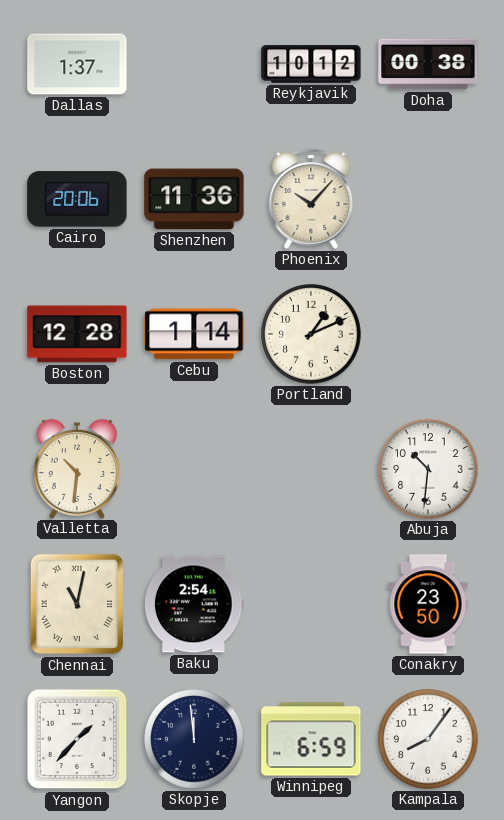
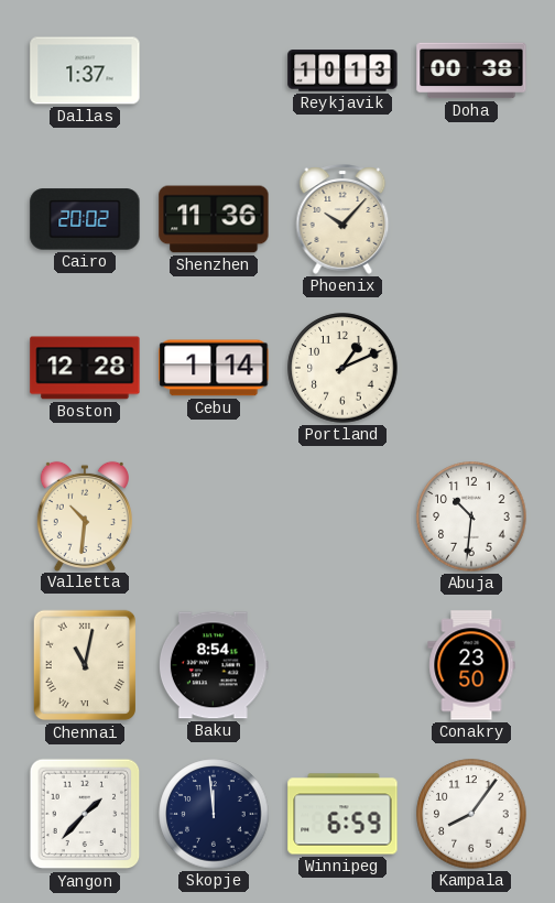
Reykjavik: 10:12 -> 10:13 (342, 70)
Cairo: 20:06 -> 20:02 (85, 219)
Baku: 2:54 -> 8:54 (215, 665)
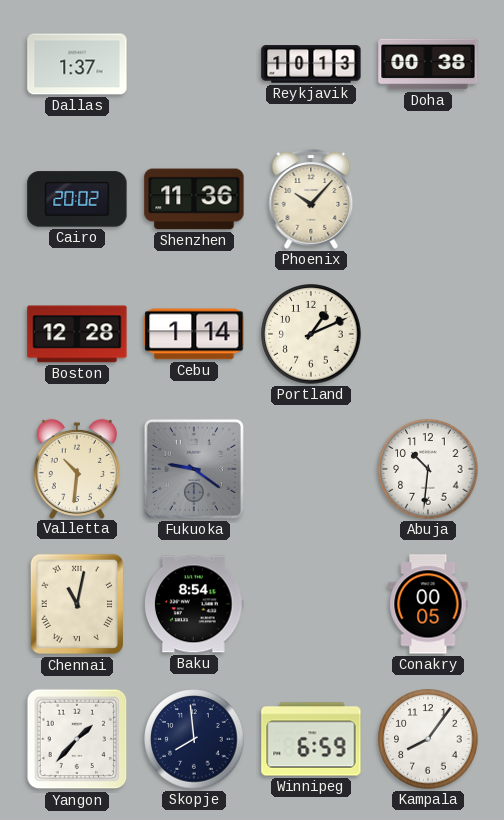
Fukuoka: none -> 9:21 (194, 469)
Conakry: 23:50 -> 00:05 (428, 604)
Skopje: 11:59 -> 7:59 (194, 739)
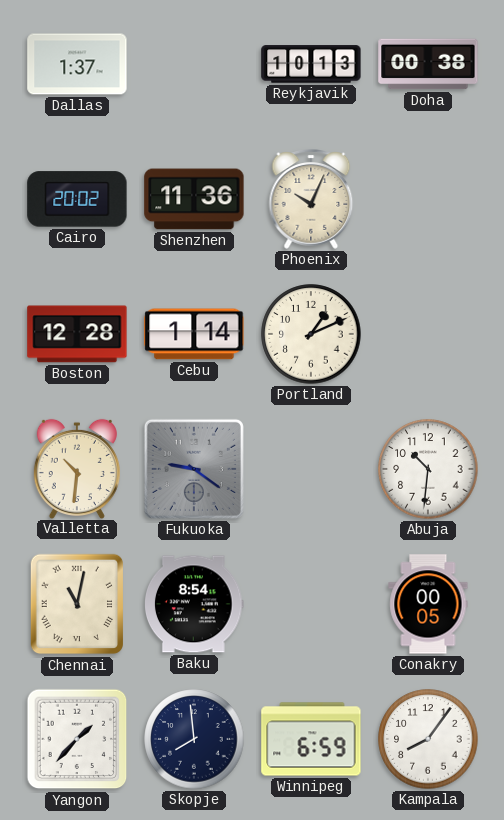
Phoenix: 10:07 -> 10:04 (311, 199)
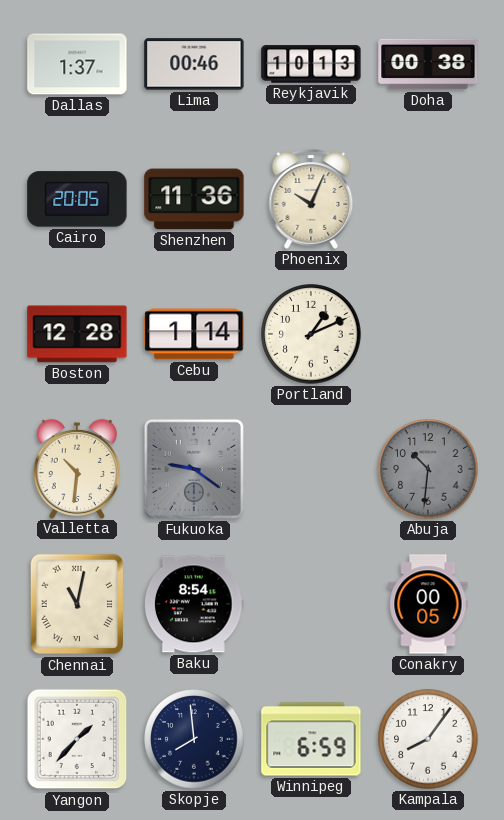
Lima: none -> 00:46 (194, 64)
Cairo: 20:02 -> 20:05 (77, 199)
Abuja dial: white -> grey (428, 469)
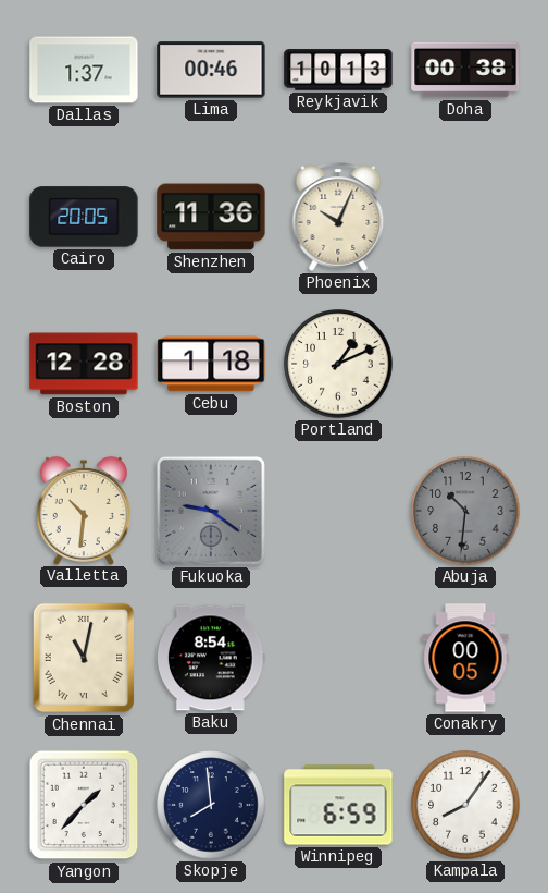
Cebu: 1:14 -> 1:18 (211, 364)
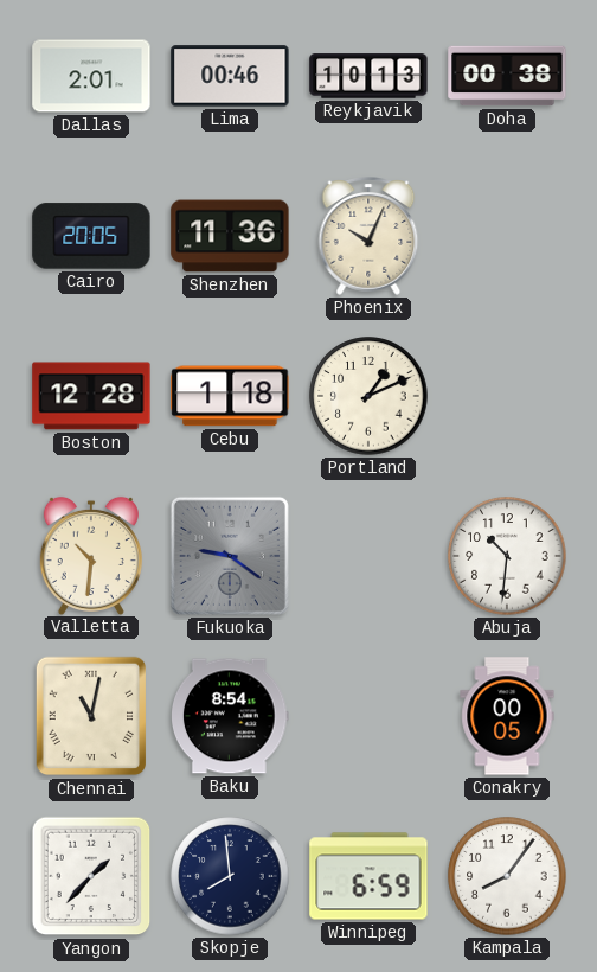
Dallas: 1:37 -> 2:01 (91, 76)
Abuja dial: grey -> white (507, 556)
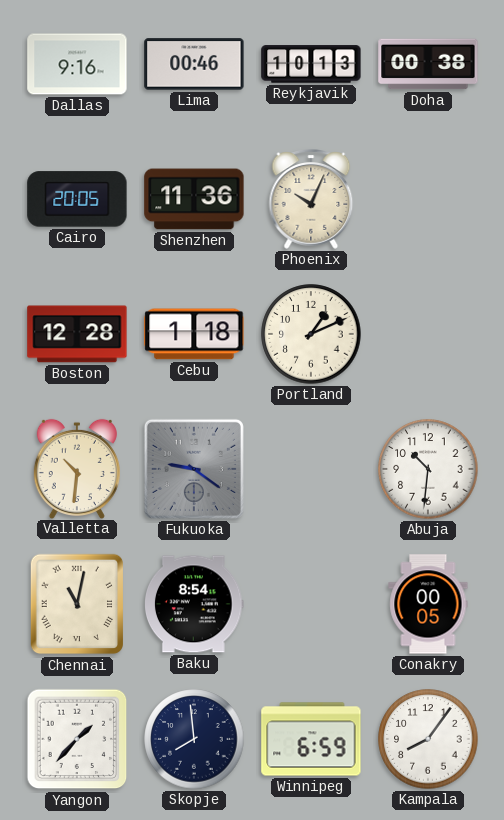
Dallas: 2:01 -> 9:16 (77, 64)
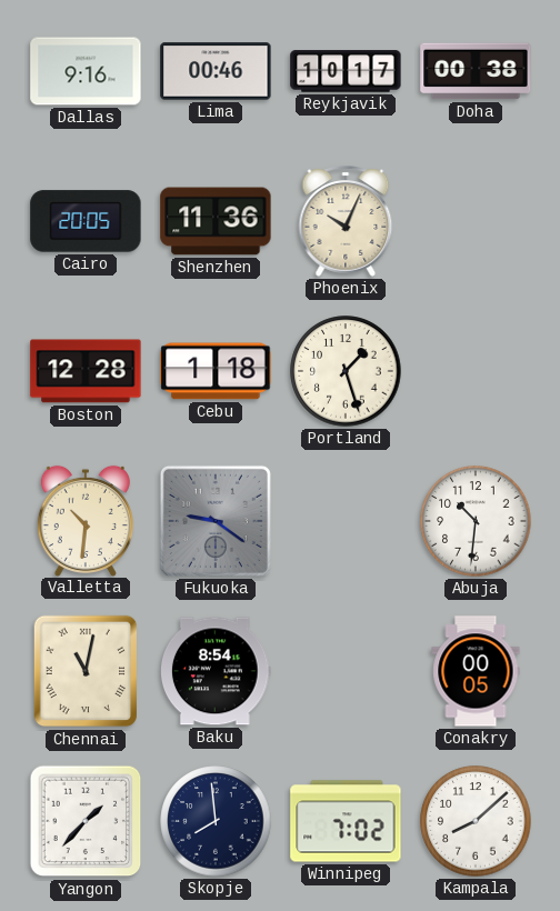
Reykjavik: 10:13 -> 10:17 (346, 71)
Portland: 1:11 -> 1:27 (346, 371)
Winnipeg: 6:59 -> 7:02 (346, 821)
Kampala: 8:06 -> 8:08 (476, 821)
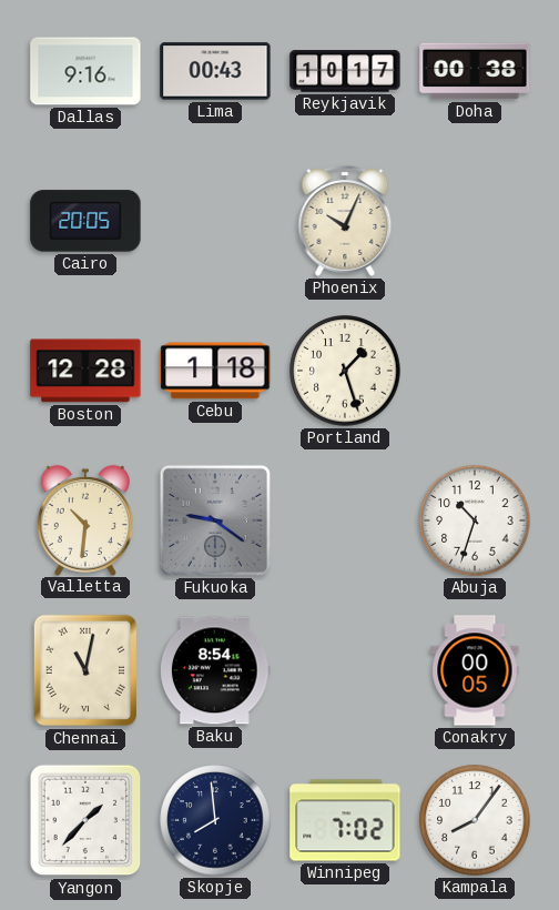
Lima: 00:46 -> 00:43 (215, 71)
Shenzhen: 11:36 -> none (216, 221)
Abuja: 10:31 -> 10:33 (475, 520)
Kampala: 8:08 -> 8:06 (475, 820)
